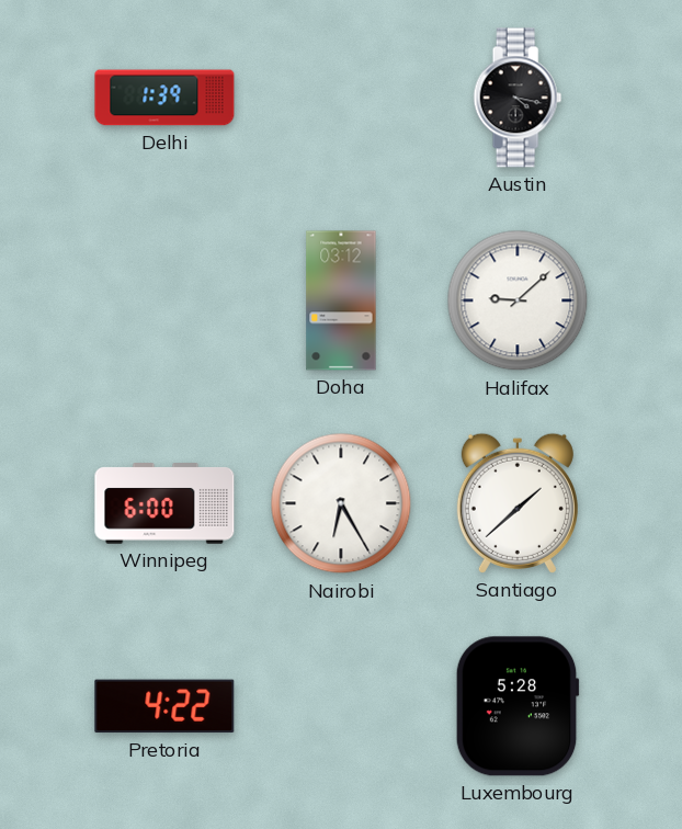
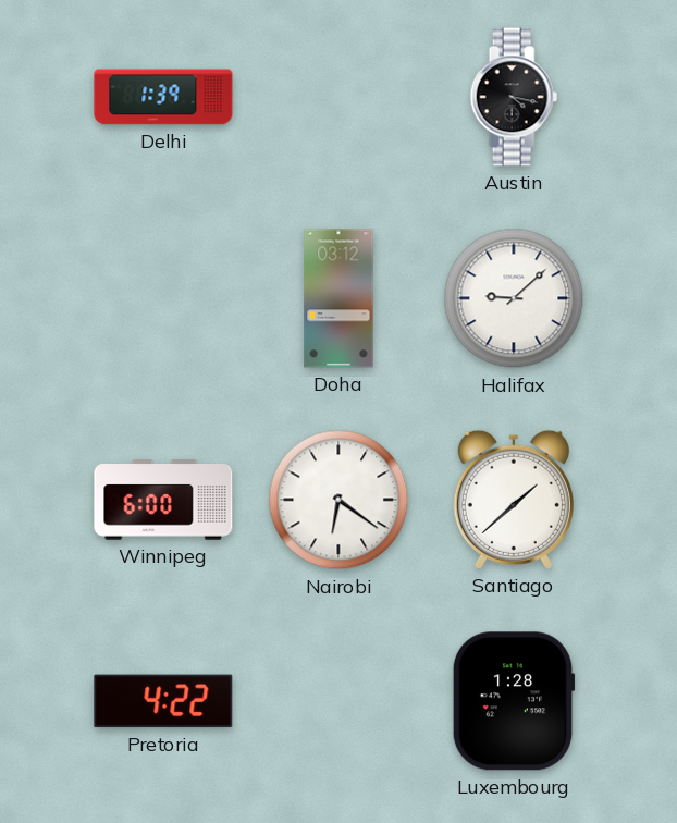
Nairobi: 6:25 -> 6:21 (338, 500)
Luxembourg: 5:28 -> 1:28 (514, 701)
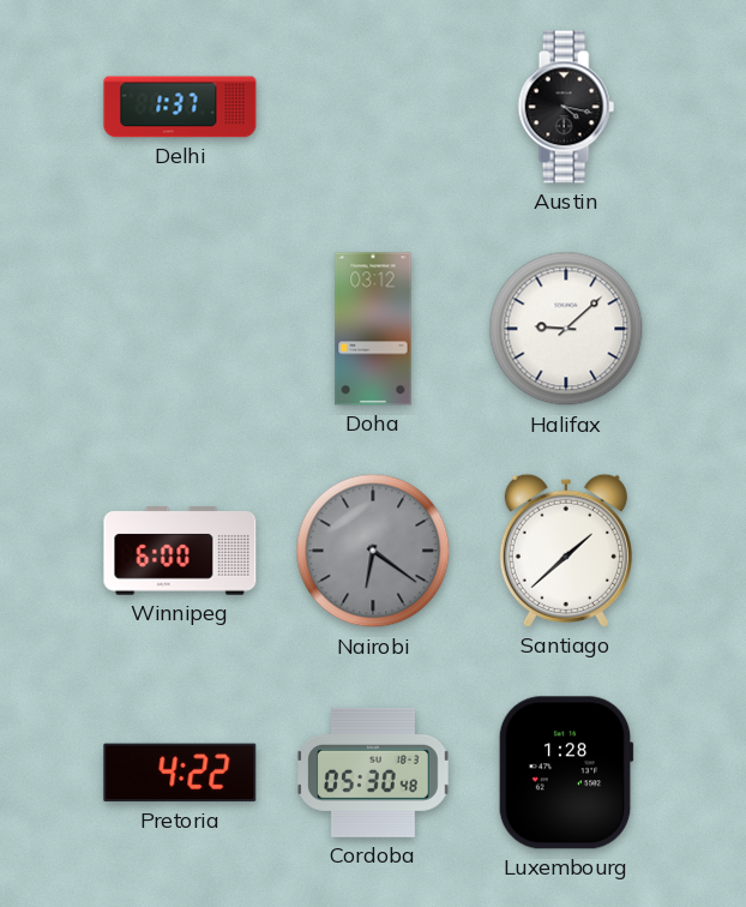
Delhi: 1:39 -> 1:37 (180, 107)
Nairobi dial: white -> grey (373, 551)
Cordoba: none -> 05:30 (373, 773)
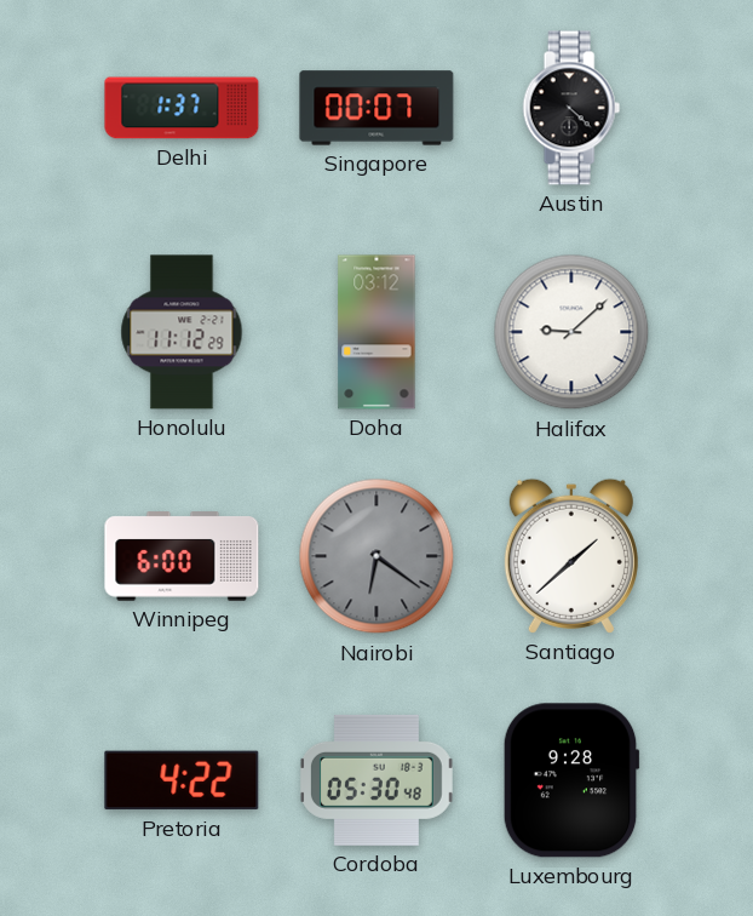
Singapore: none -> 00:07 (376, 108)
Austin: 4:17 -> 4:22 (571, 108)
Honolulu: none -> 11:12 (182, 332)
Luxembourg: 1:28 -> 9:28 (571, 780)
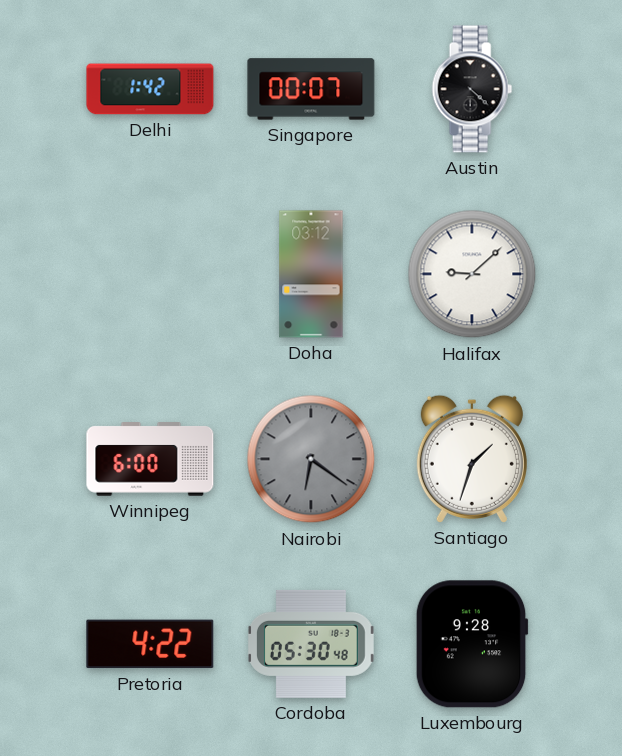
Delhi: 1:37 -> 1:42 (150, 89)
Honolulu: 11:12 -> none (182, 332)
Santiago: 1:38 -> 1:33 (472, 459)
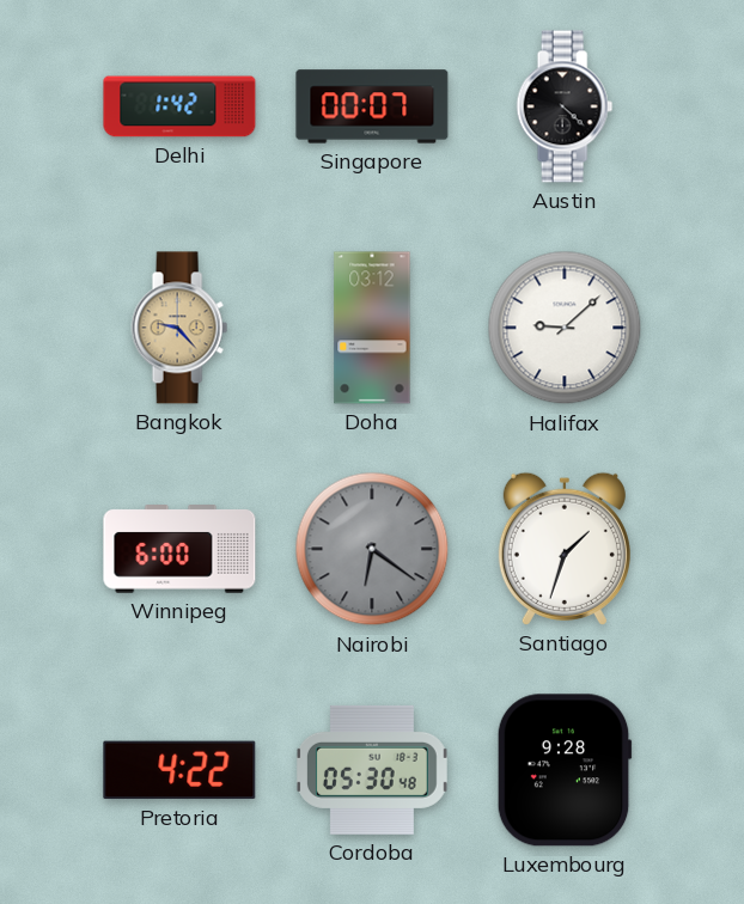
Bangkok: none -> 9:23 (179, 328)
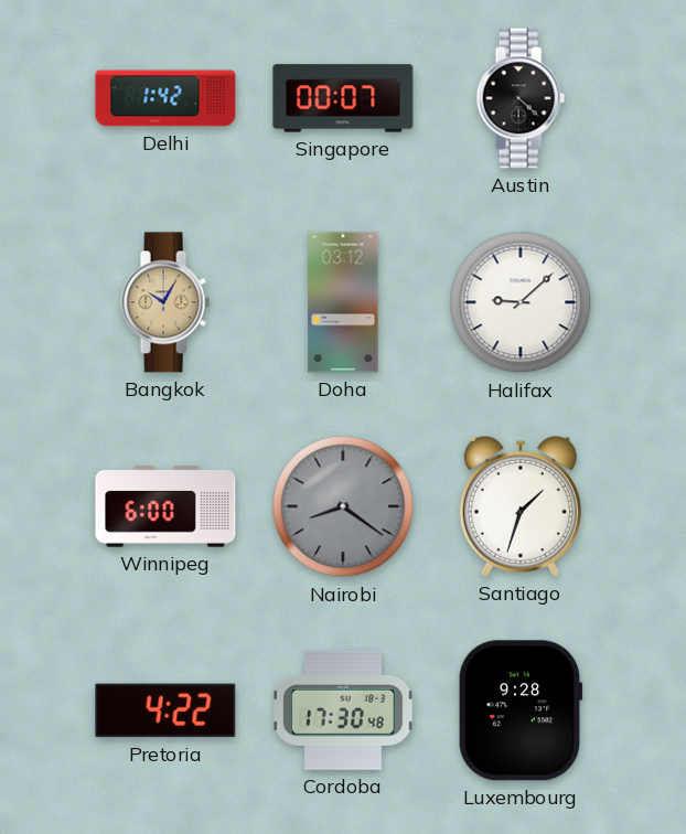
Bangkok: 9:23 -> 10:05 (165, 302)
Nairobi: 6:21 -> 8:21 (343, 506)
Cordoba: 05:30 -> 17:30 (343, 710)
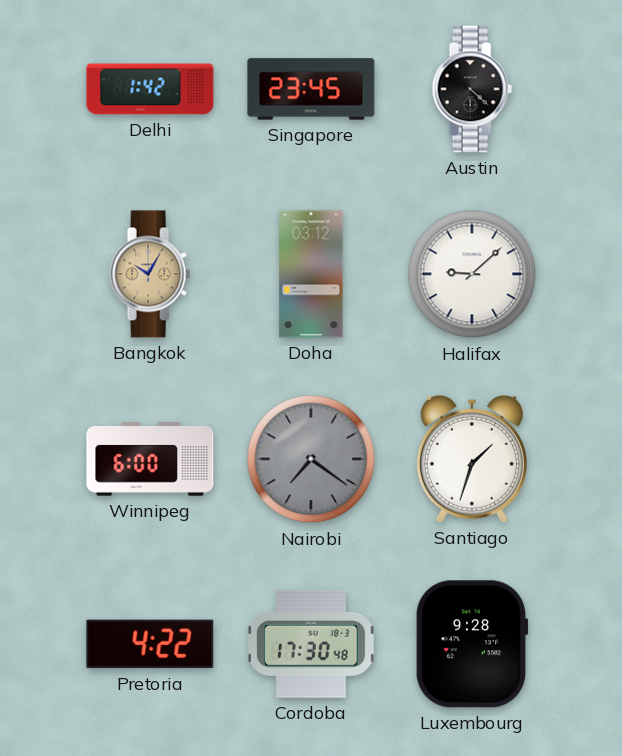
Singapore: 00:07 -> 23:45 (311, 89)
Nairobi: 8:21 -> 7:21 (311, 459)
